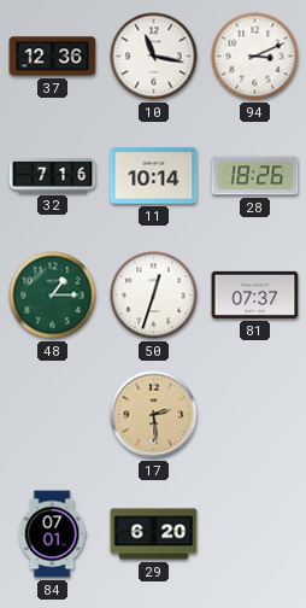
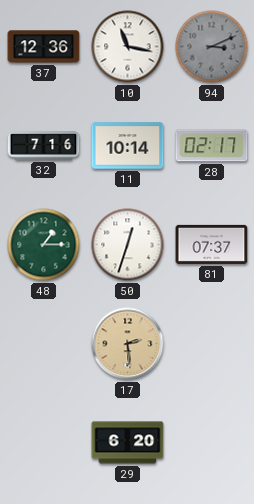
94 dial: white -> grey (212, 47)
28: 18:26 -> 02:17 (212, 146)
84: 07:01 -> none (52, 534)
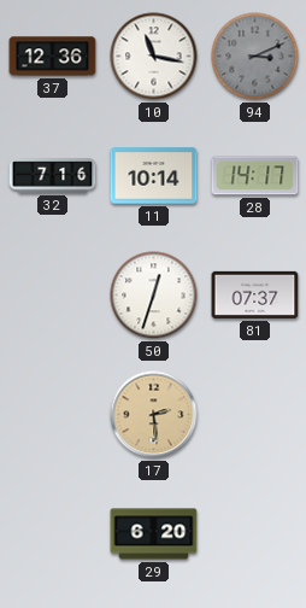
28: 02:17 -> 14:17 (255, 176)
48: 1:15 -> none (44, 245)
